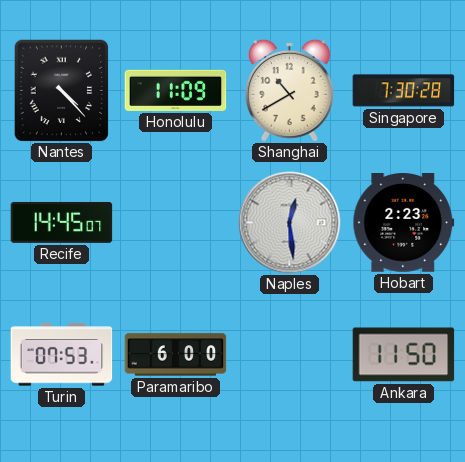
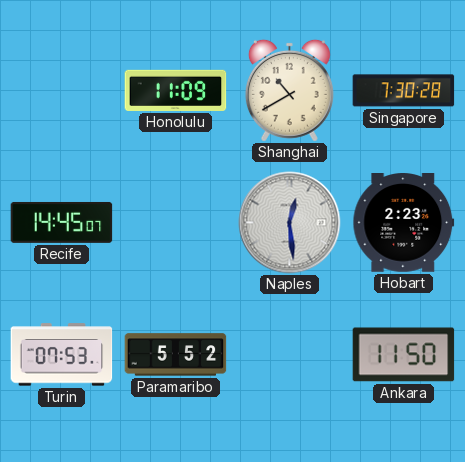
Nantes: 4:23 -> none (62, 90)
Paramaribo: 6:00 -> 5:52 (176, 355)
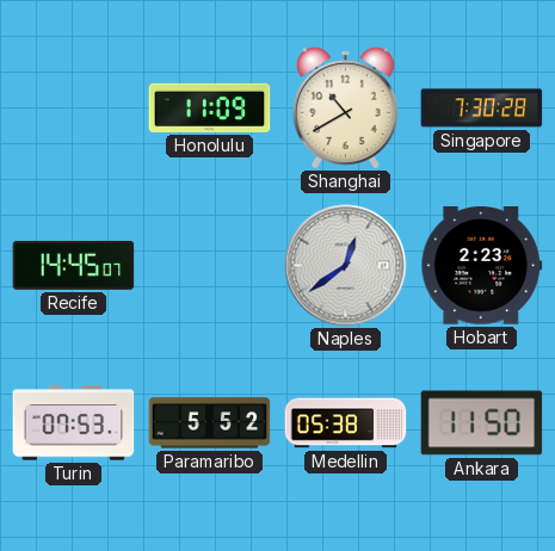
Naples: 12:29 -> 12:39 (346, 266)
Medellin: none -> 05:38 (346, 423)
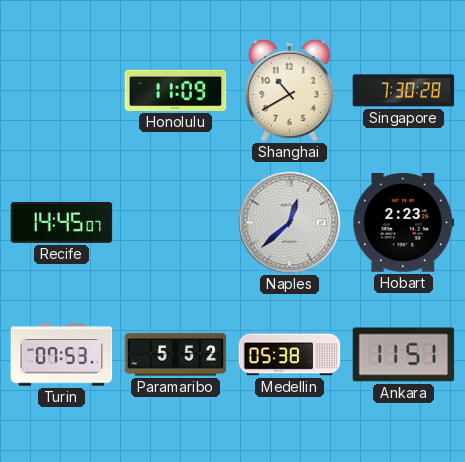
Naples: 12:39 -> 12:38 (290, 223)
Ankara: 11:50 -> 11:51 (404, 355)
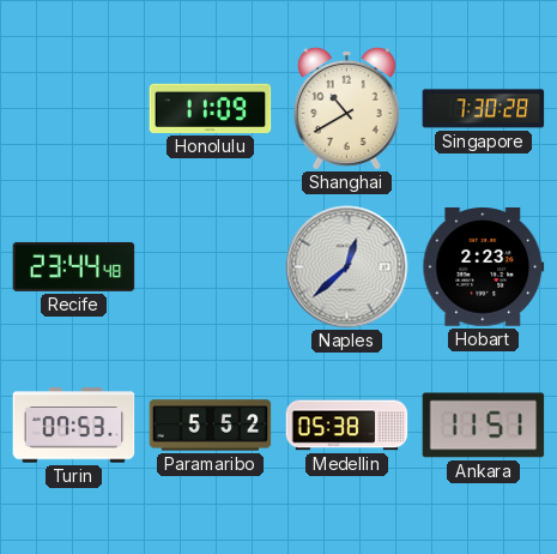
Recife: 14:45 -> 23:44 (74, 266)
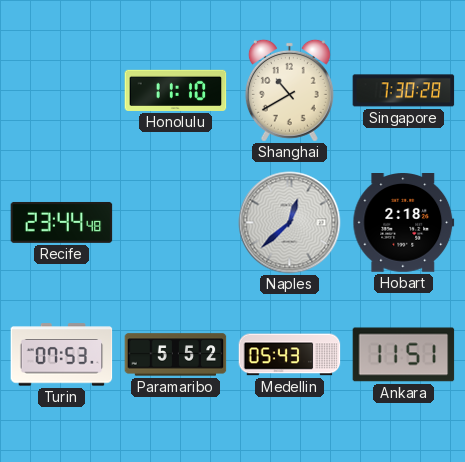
Honolulu: 11:09 -> 11:10 (176, 90)
Hobart: 2:23 -> 2:18 (404, 223)
Medellin: 05:38 -> 05:43 (290, 355)
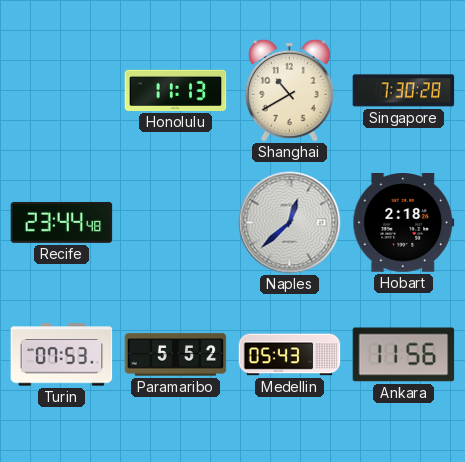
Honolulu: 11:10 -> 11:13 (176, 90)
Ankara: 11:51 -> 11:56 (404, 355)
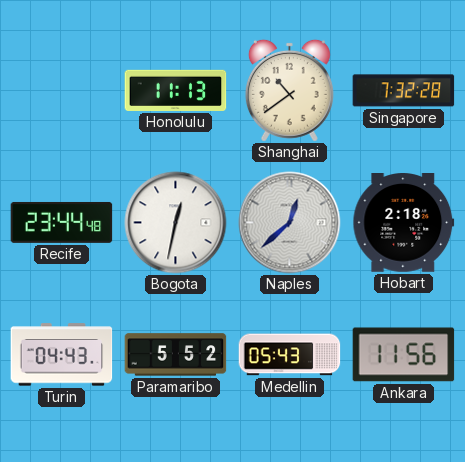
Shanghai: 10:40 -> 10:39 (289, 90)
Singapore: 7:30 -> 7:32 (404, 91)
Bogota: none -> 12:32 (176, 223)
Turin: 07:53 -> 04:43 (62, 355)
